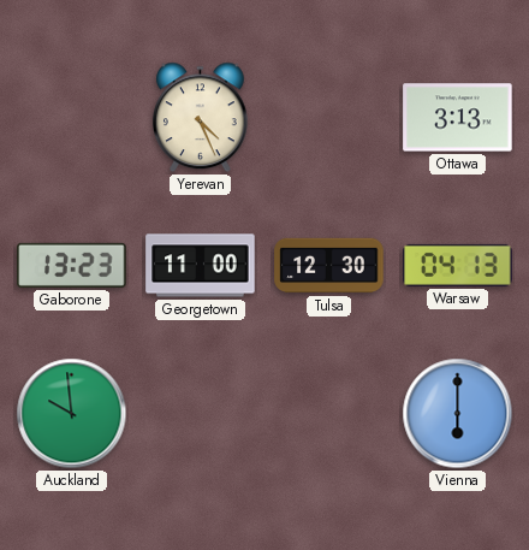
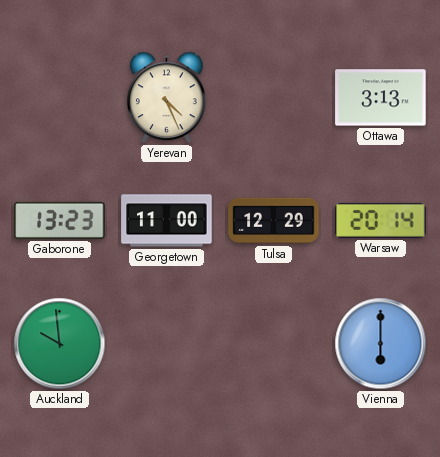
Tulsa: 12:30 -> 12:29 (274, 221)
Warsaw: 04:13 -> 20:14 (381, 220)
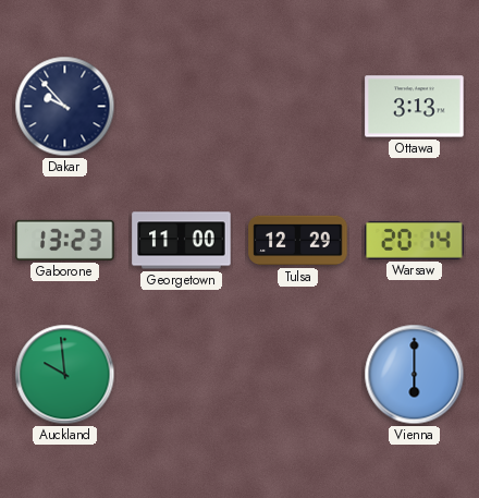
Dakar: none -> 9:53 (65, 107)
Yerevan: 4:26 -> none (167, 98)
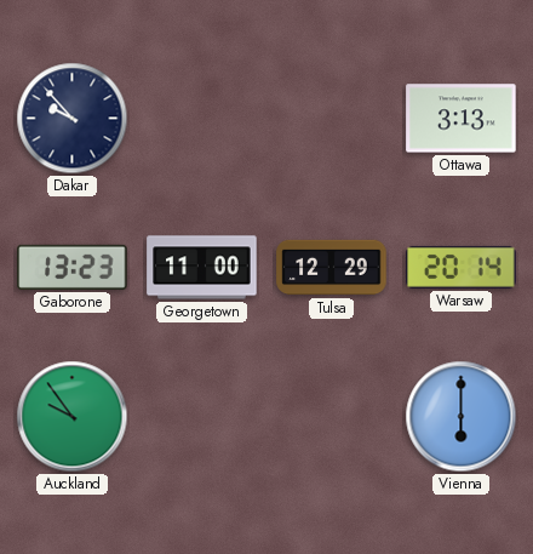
Auckland: 9:59 -> 9:54 (73, 417)
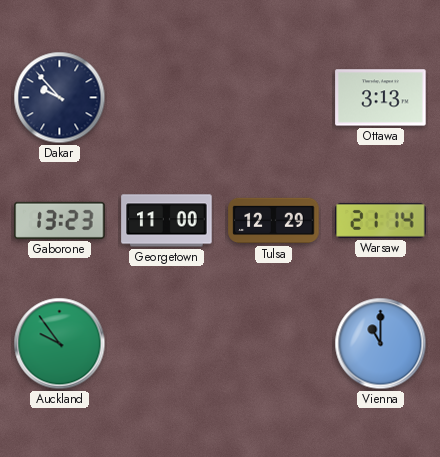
Warsaw: 20:14 -> 21:14 (381, 220)
Vienna: 6:00 -> 11:00 (381, 344)
